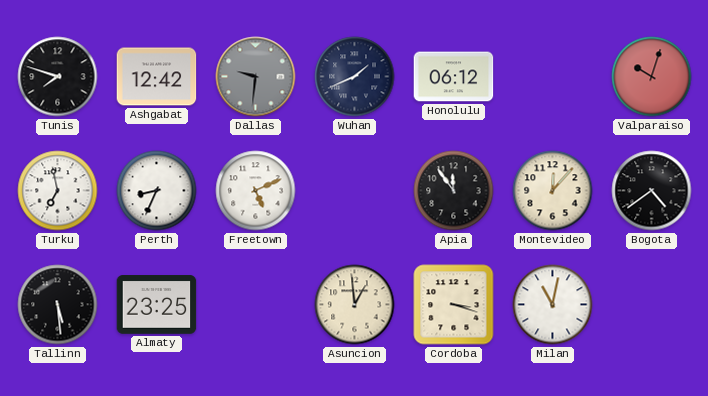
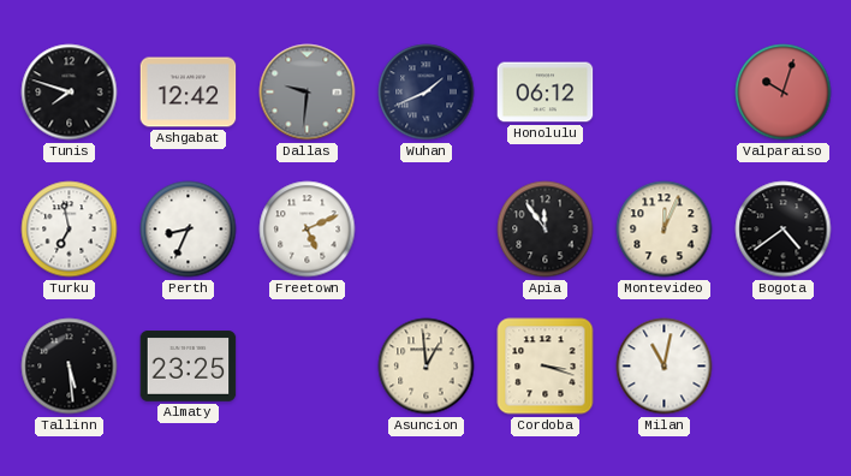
Montevideo: 12:07 -> 12:04 (665, 230)
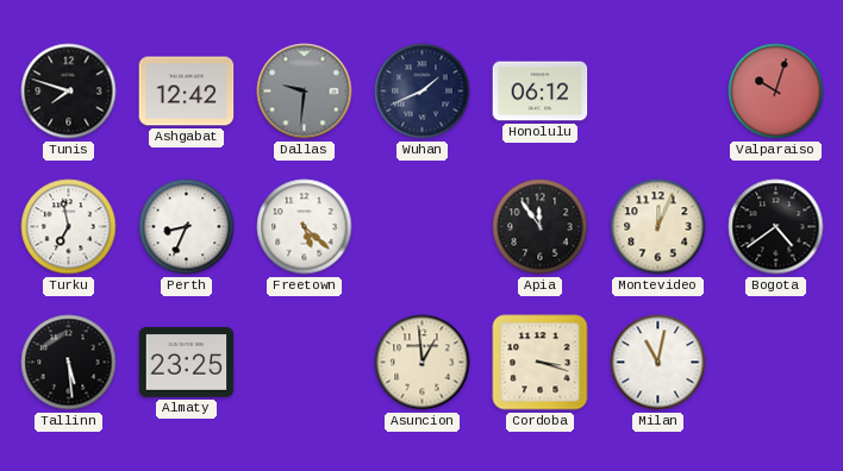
Freetown: 5:11 -> 5:22 (305, 227)
